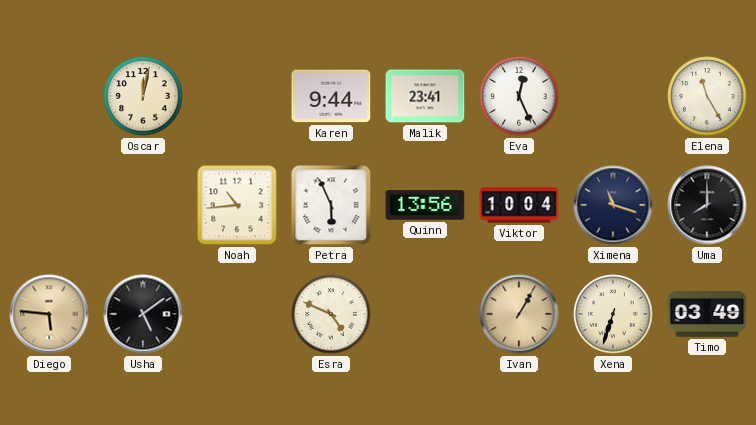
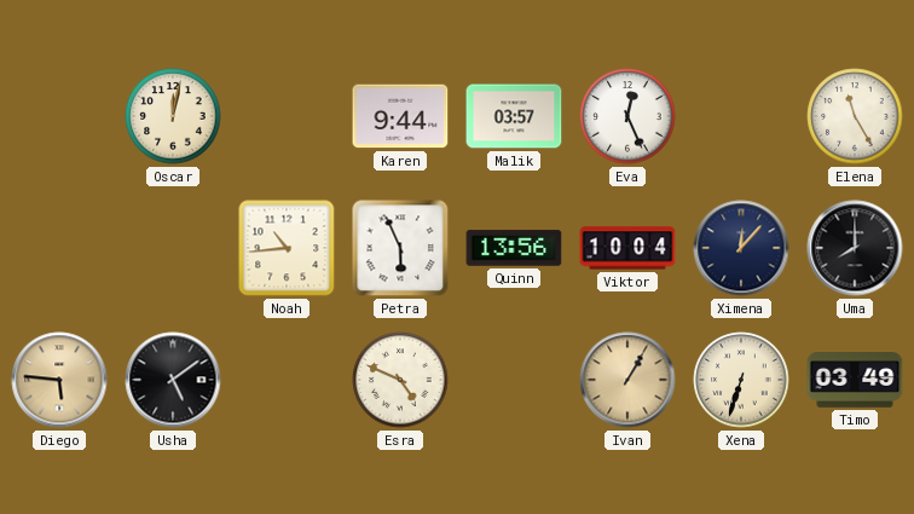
Malik: 23:41 -> 03:57 (514, 116)
Ximena: 11:18 -> 12:07 (741, 248)
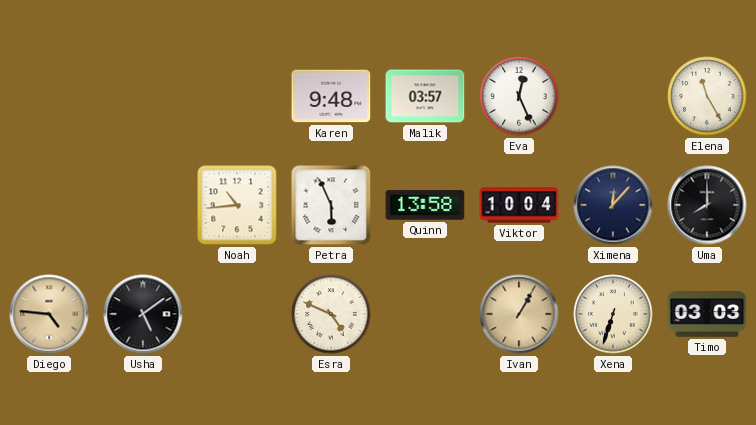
Oscar: 12:02 -> none (173, 116)
Karen: 9:44 -> 9:48 (331, 96)
Quinn: 13:56 -> 13:58 (425, 205)
Diego: 5:46 -> 4:46 (49, 314)
Timo: 03:49 -> 03:03 (707, 315)
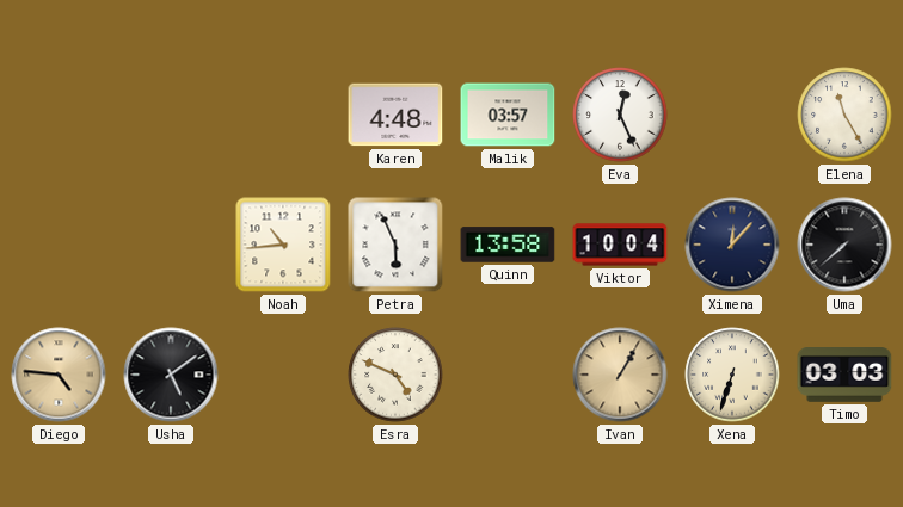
Karen: 9:48 -> 4:48 (395, 115)
Uma: 8:00 -> 7:38 (844, 245)
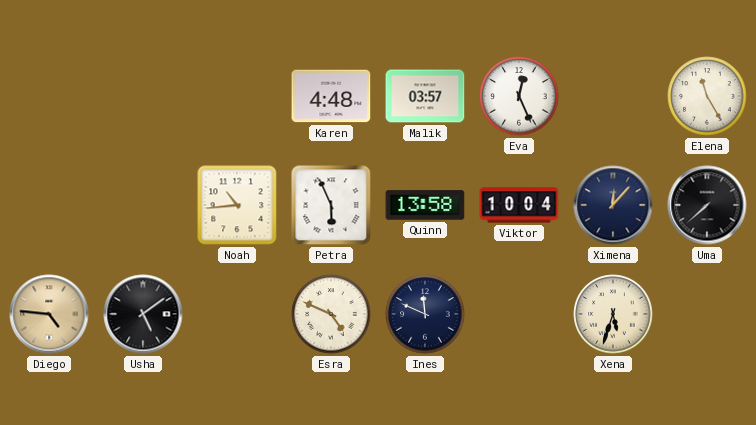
Ines: none -> 11:49 (425, 314)
Ivan: 1:05 -> none (620, 375)
Xena: 6:33 -> 5:33 (613, 314)
Timo: 03:03 -> none (844, 376)
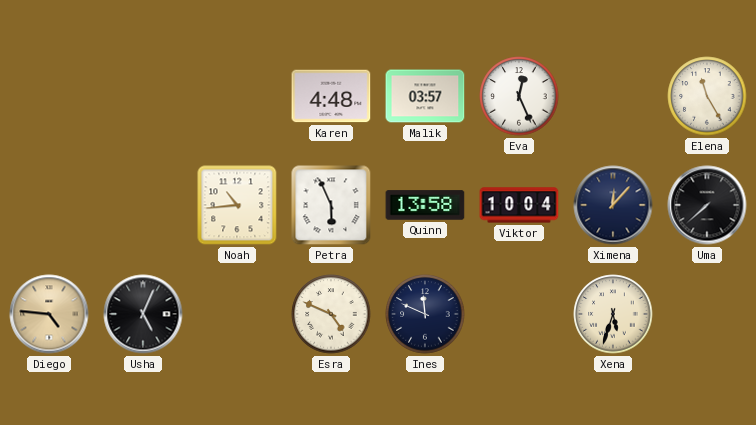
Usha: 5:09 -> 5:04 (143, 314)
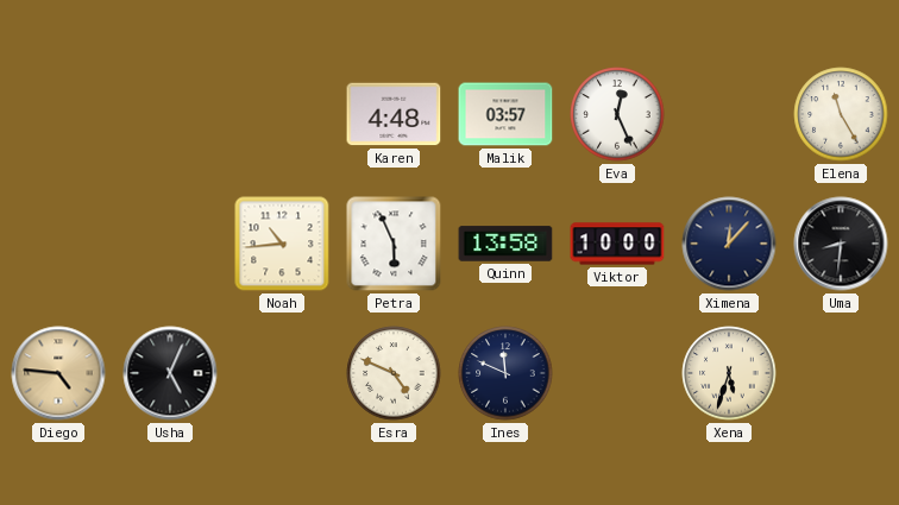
Viktor: 10:04 -> 10:00 (617, 244)
Uma: 7:38 -> 8:31 (841, 244)
